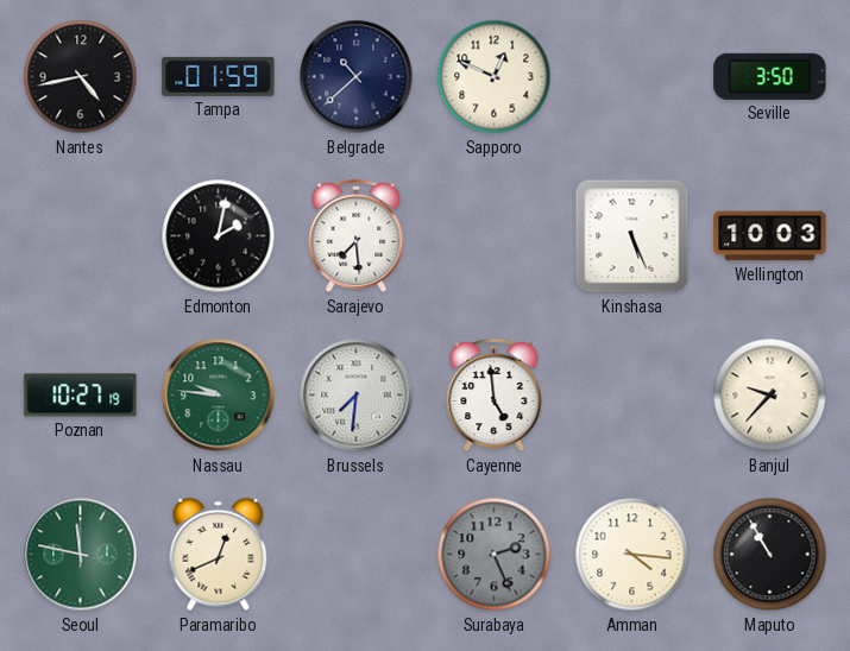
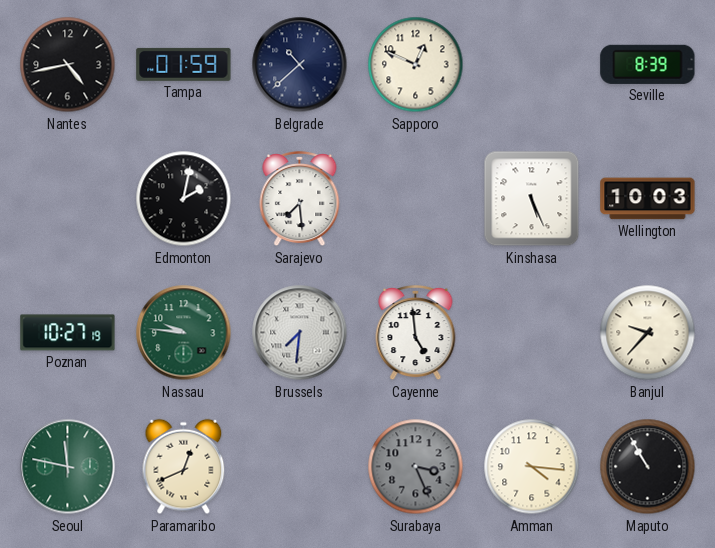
Seville: 3:50 -> 8:39 (648, 64)
Surabaya: 2:26 -> 3:26 (416, 467)
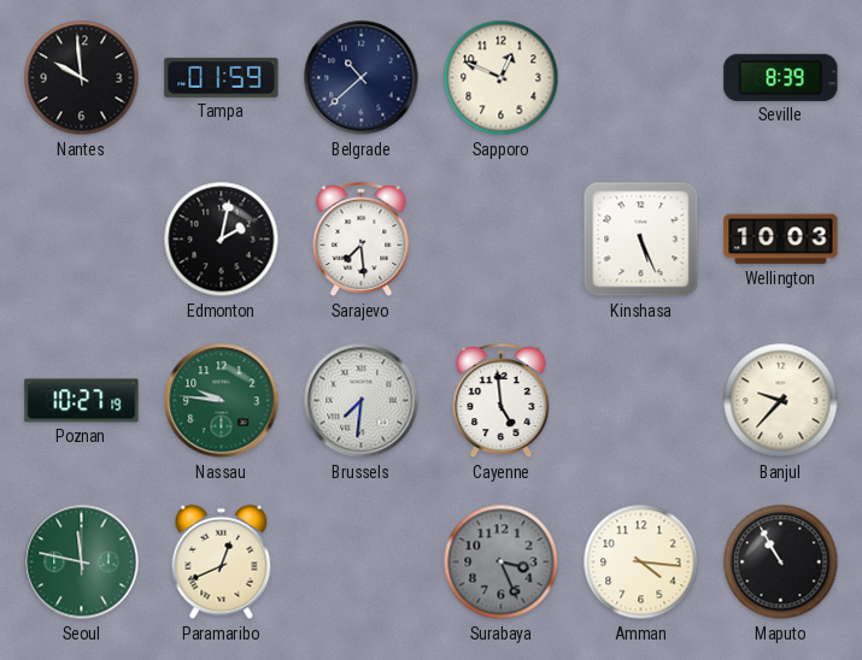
Nantes: 4:43 -> 9:59 (82, 78)
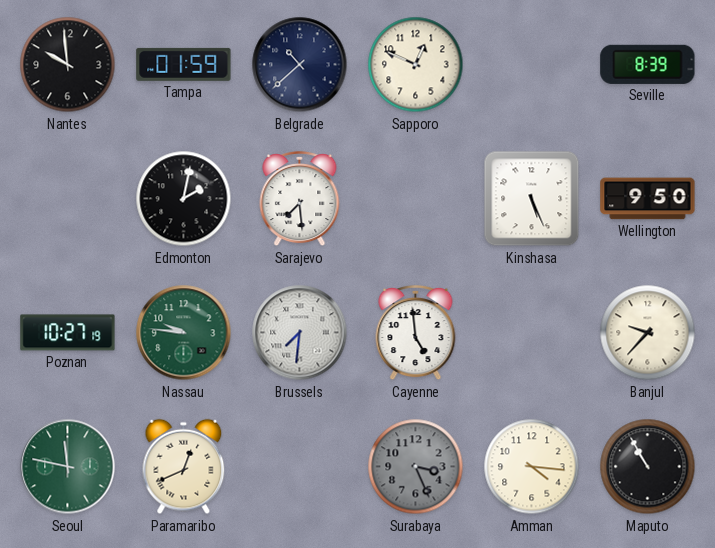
Wellington: 10:03 -> 9:50 (648, 199)
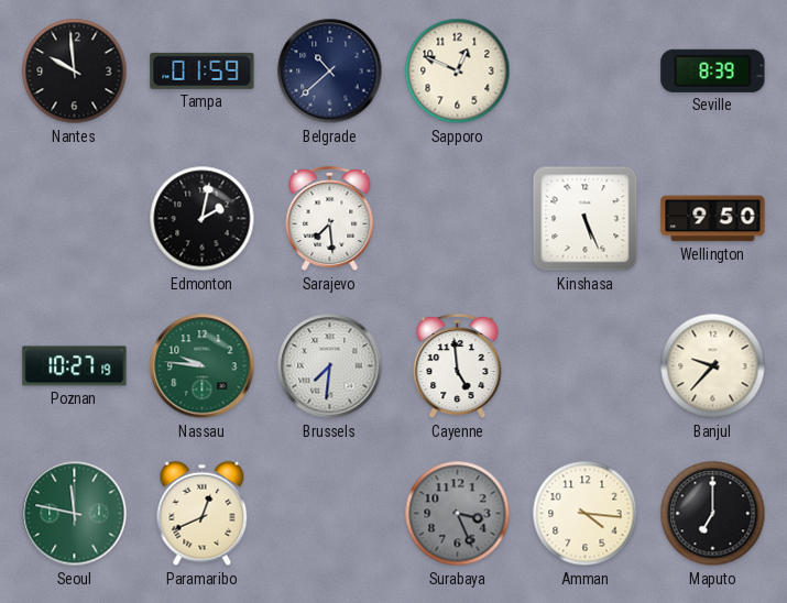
Maputo: 10:55 -> 7:00 (713, 514)
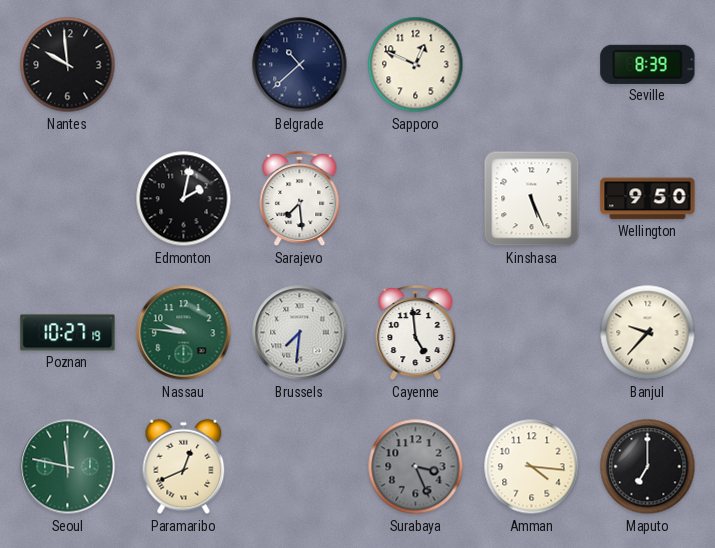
Tampa: 01:59 -> none (203, 70)
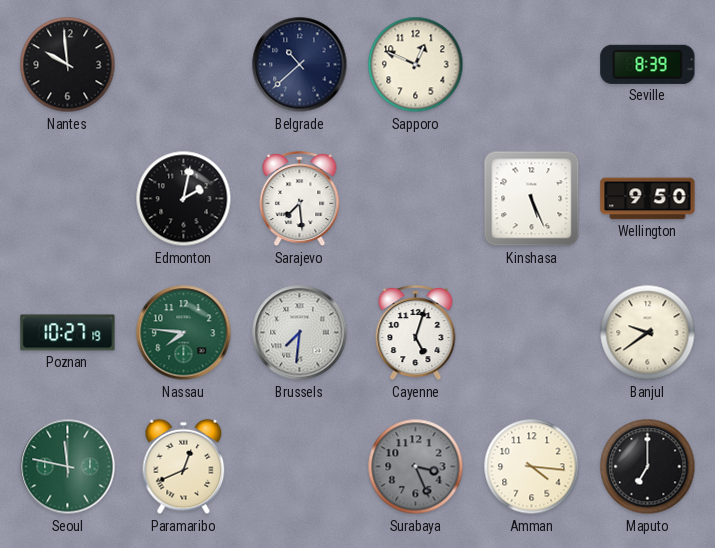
Nassau: 9:46 -> 7:46 (184, 333)
Cayenne: 4:59 -> 5:03 (416, 333)
Banjul: 9:37 -> 9:39 (648, 333)
